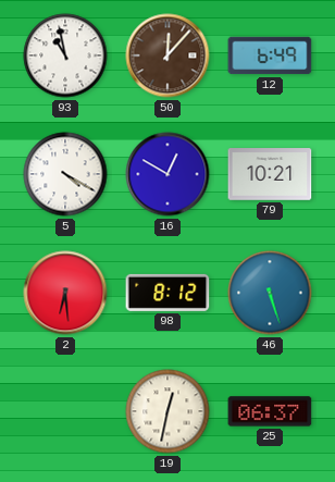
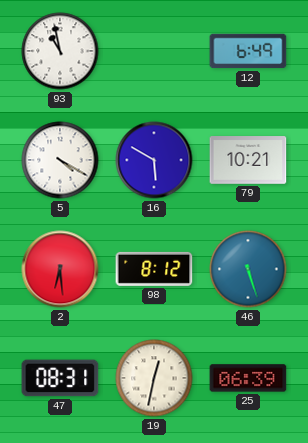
50: 12:07 -> none (167, 55)
16: 12:50 -> 5:50 (154, 160)
47: none -> 08:31 (60, 378)
25: 06:37 -> 06:39 (248, 378)
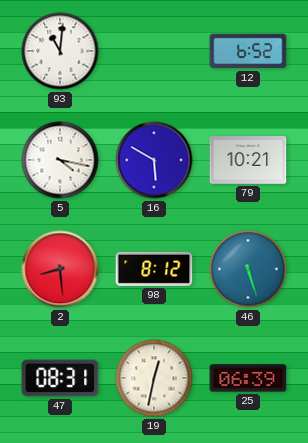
93: 10:58 -> 11:01 (60, 51)
12: 6:49 -> 6:52 (248, 51)
5: 4:20 -> 4:17 (60, 160)
2: 6:29 -> 8:29 (60, 269)
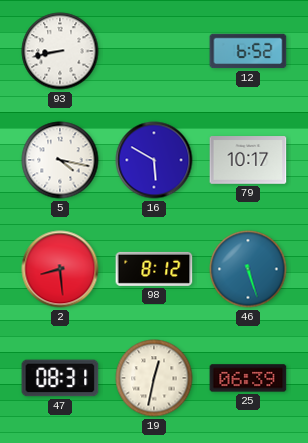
93: 11:01 -> 8:43 (60, 51)
79: 10:21 -> 10:17 (248, 160)
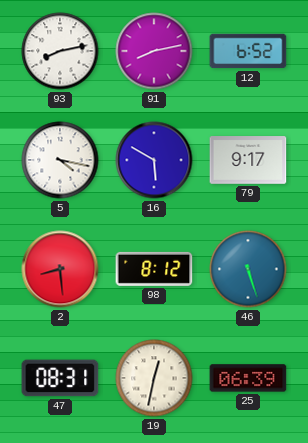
93: 8:43 -> 8:13 (60, 51)
91: none -> 8:13 (154, 51)
79: 10:17 -> 9:17 (248, 160)
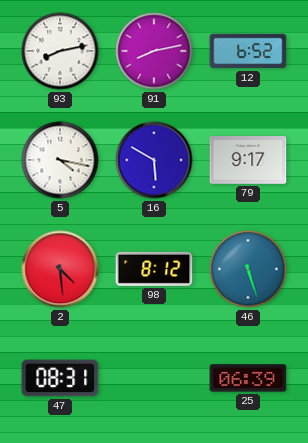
2: 8:29 -> 4:29 (60, 269)
19: 12:32 -> none (154, 378)
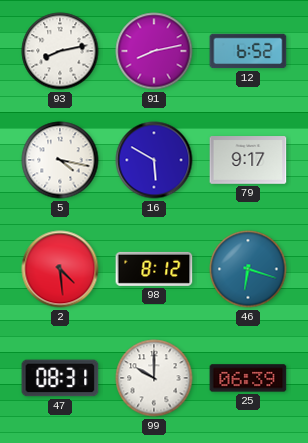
46: 5:27 -> 6:18 (248, 269)
99: none -> 10:00 (154, 378)
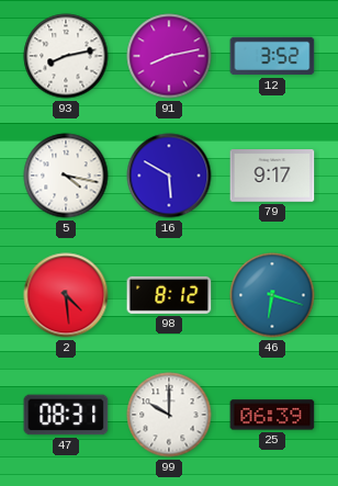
12: 6:52 -> 3:52 (272, 56)
